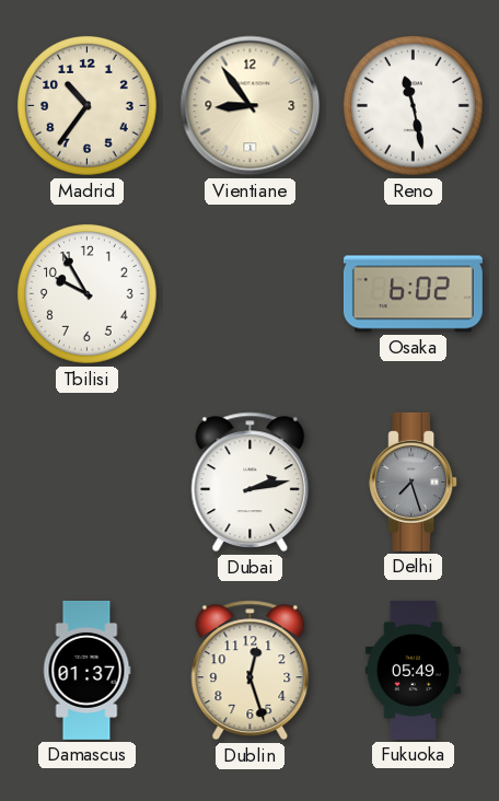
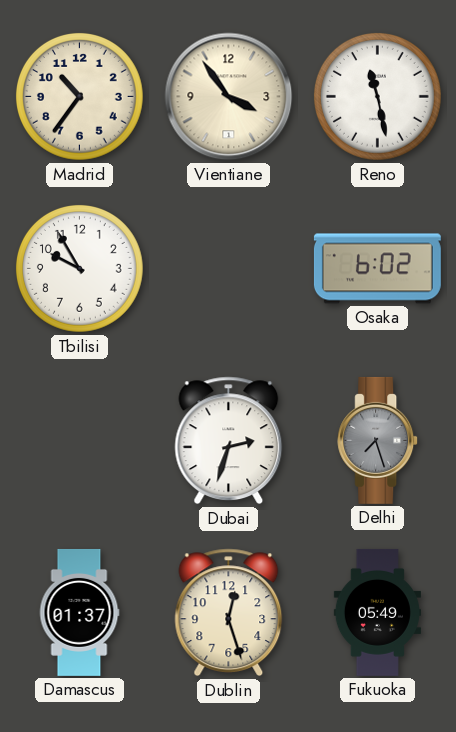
Vientiane: 8:54 -> 3:54 (229, 97)
Dubai: 2:13 -> 2:33 (229, 441)
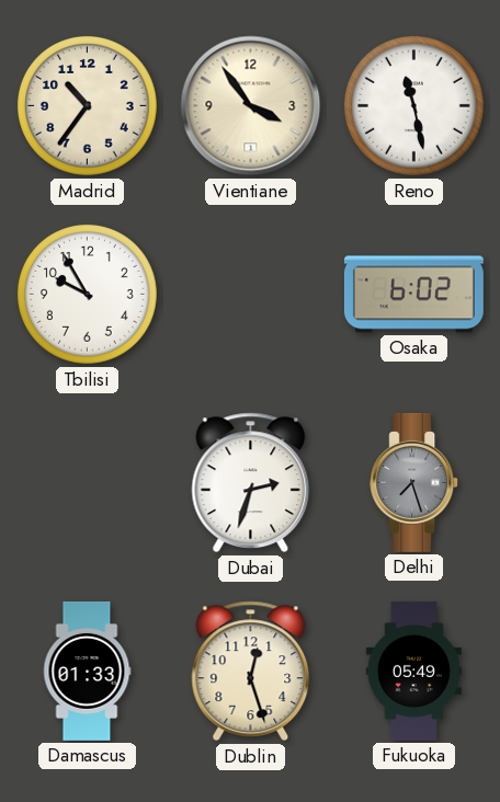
Damascus: 01:37 -> 01:33 (87, 671)
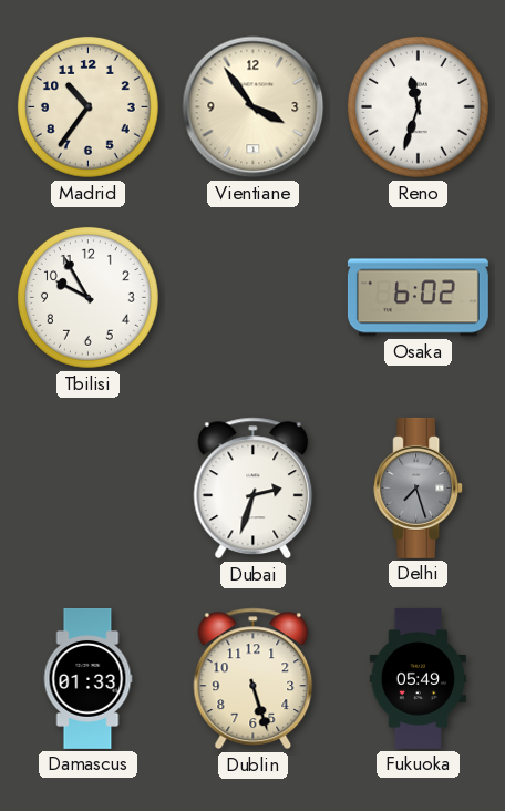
Reno: 11:28 -> 11:33 (418, 106)
Dublin: 12:27 -> 5:27 (254, 679)
